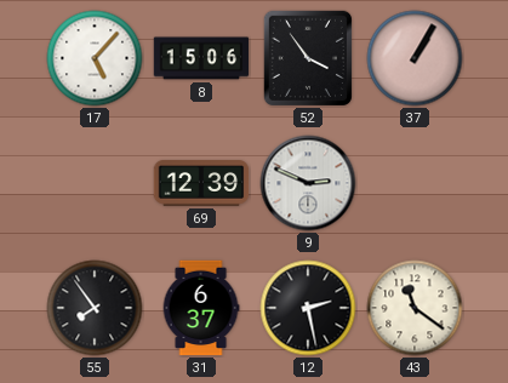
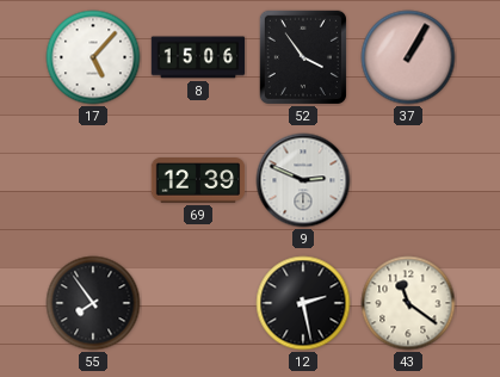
31: 6:37 -> none (201, 308)
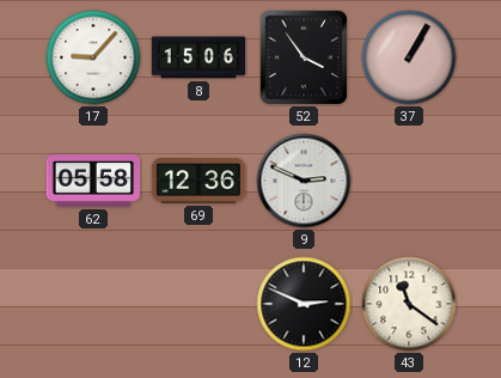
17: 5:07 -> 9:07 (93, 57)
62: none -> 05:58 (93, 182)
69: 12:39 -> 12:36 (198, 182)
55: 7:54 -> none (93, 303)
12: 2:28 -> 2:49 (304, 304)
